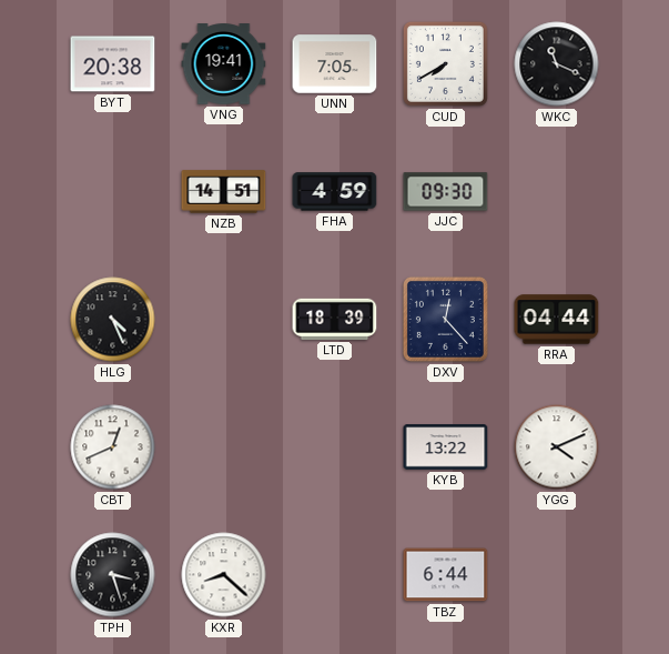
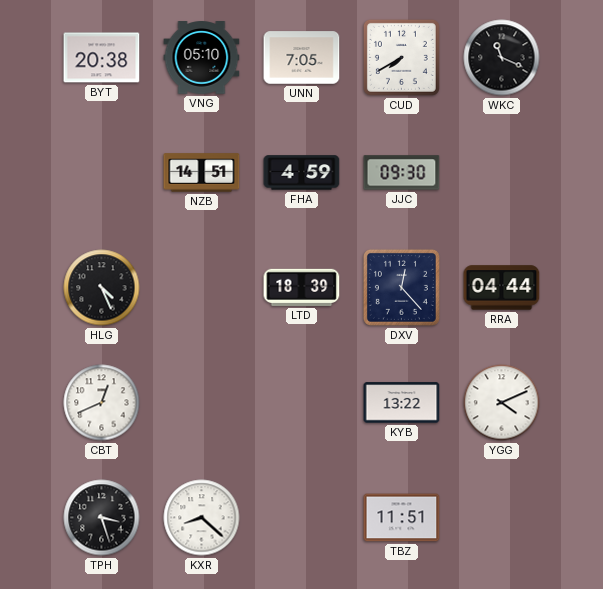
VNG: 19:41 -> 05:10 (202, 58)
TBZ: 6:44 -> 11:51 (402, 518)
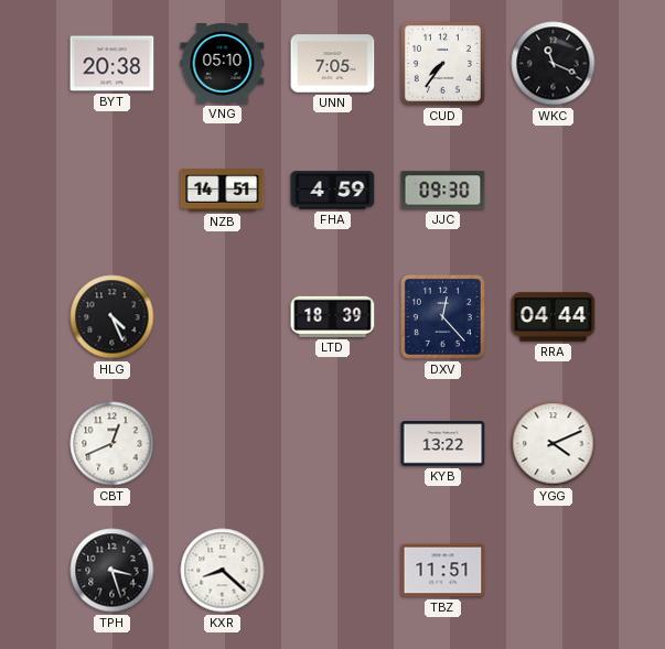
CUD: 7:40 -> 7:36 (442, 63)
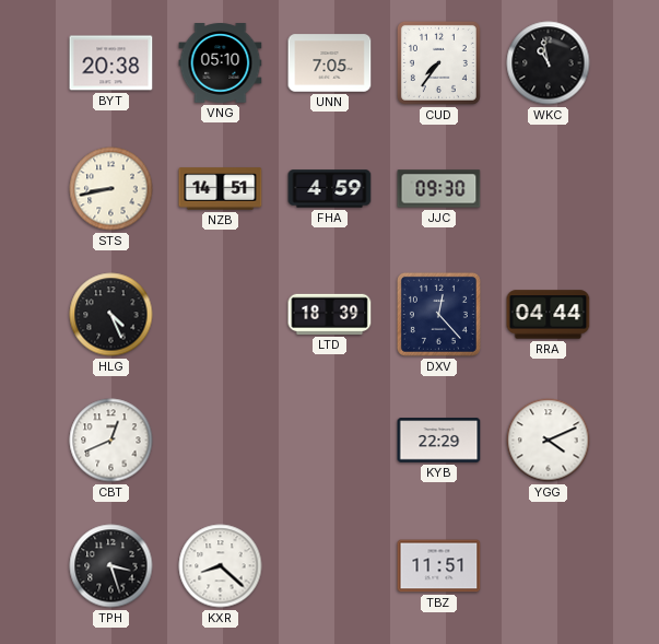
WKC: 11:19 -> 10:58 (549, 63)
STS: none -> 8:43 (111, 189)
KYB: 13:22 -> 22:29 (439, 441)
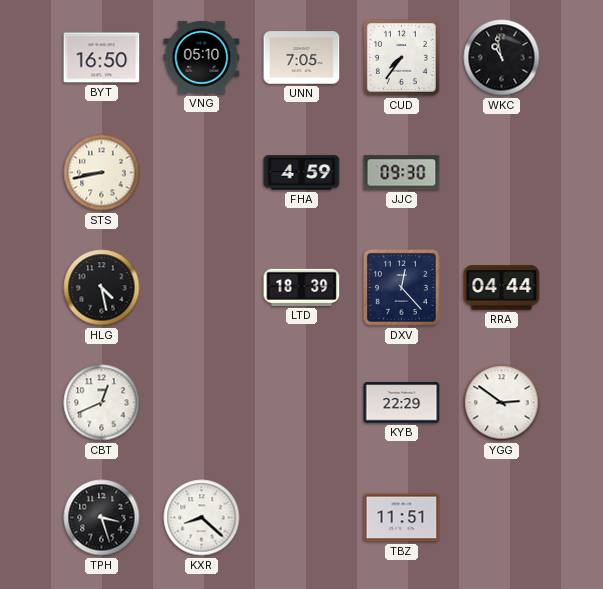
BYT: 20:38 -> 16:50 (102, 58)
NZB: 14:51 -> none (221, 189)
HLG: 4:26 -> 4:28 (102, 288)
YGG: 4:11 -> 2:51 (502, 403)
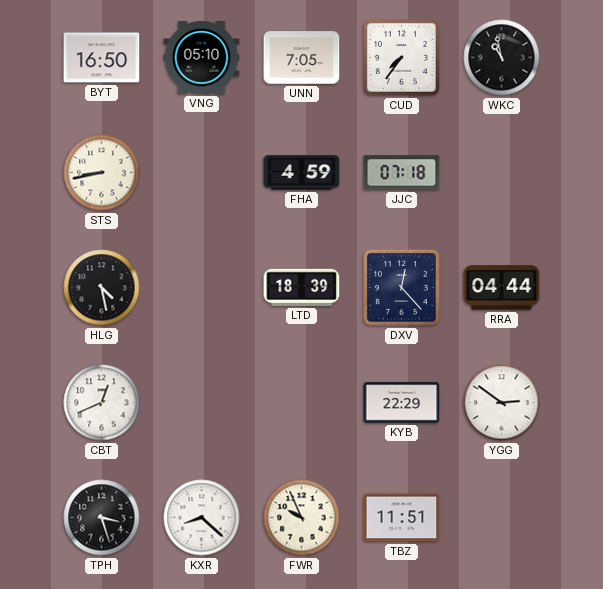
JJC: 09:30 -> 07:18 (402, 173)
FWR: none -> 9:56 (302, 518)
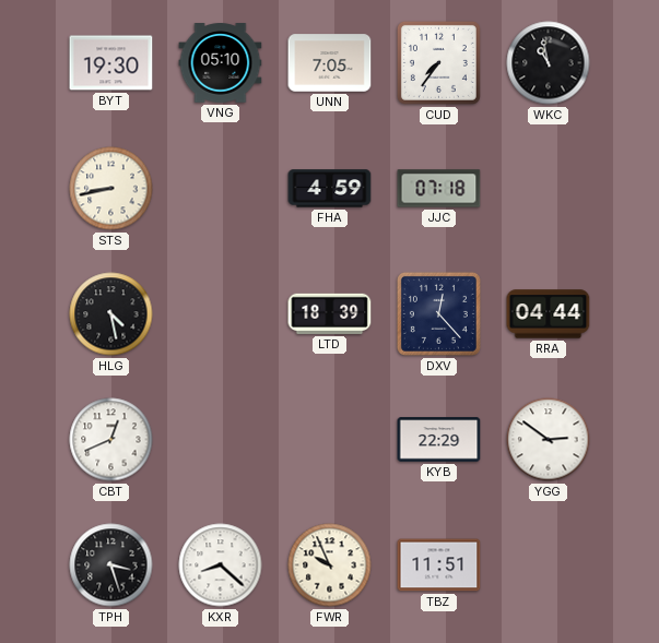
BYT: 16:50 -> 19:30 (111, 63)
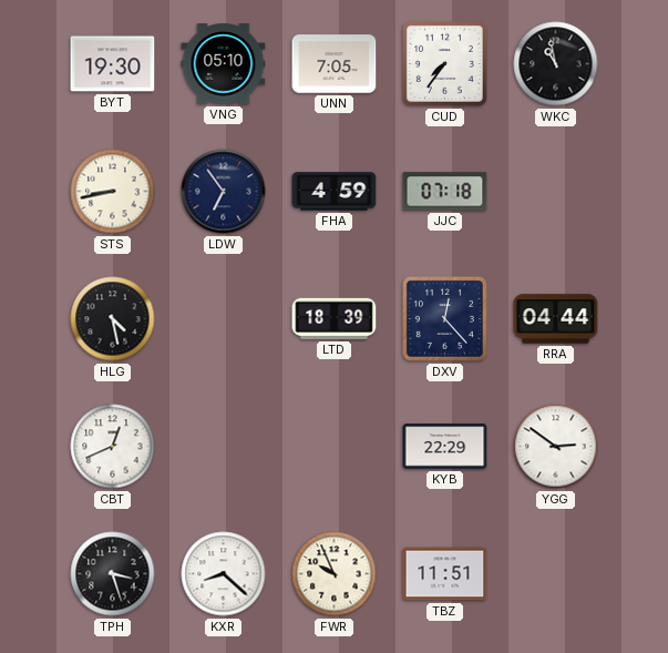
LDW: none -> 6:54 (224, 192)
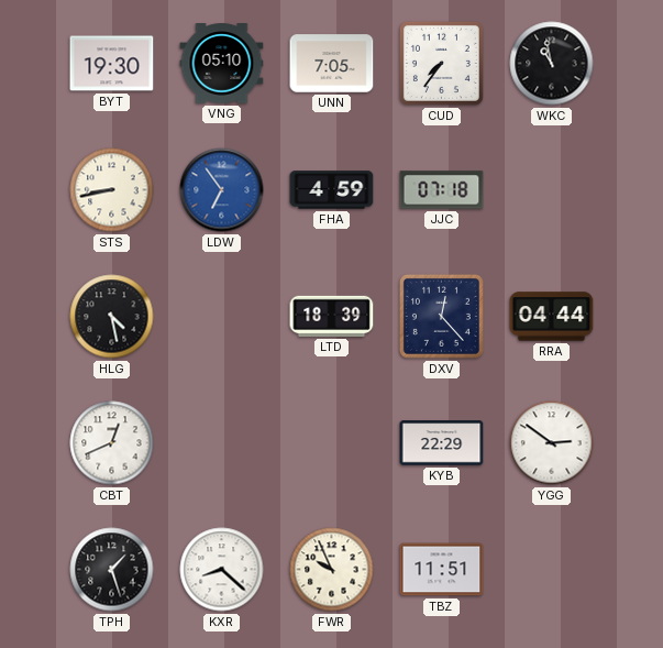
LDW dial: navy -> blue (222, 190)
TPH: 3:27 -> 1:27 (112, 570)
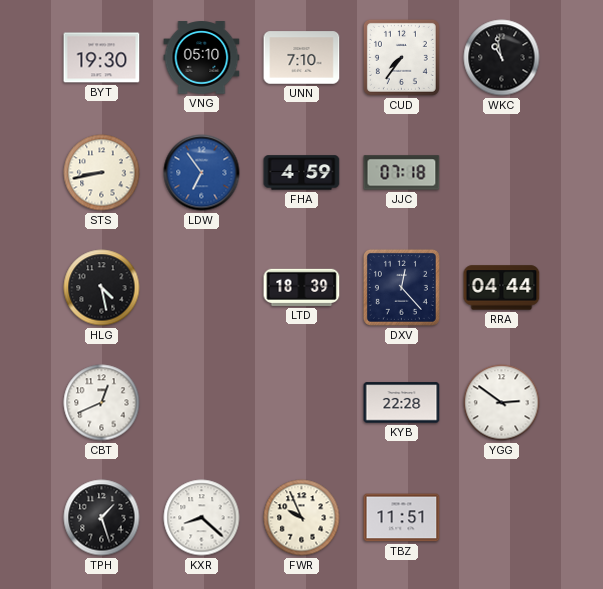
UNN: 7:05 -> 7:10 (302, 58)
KYB: 22:29 -> 22:28 (402, 403)
